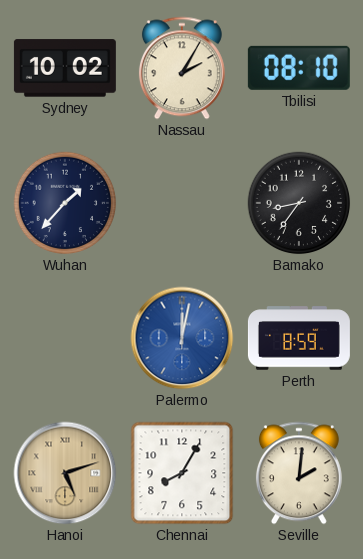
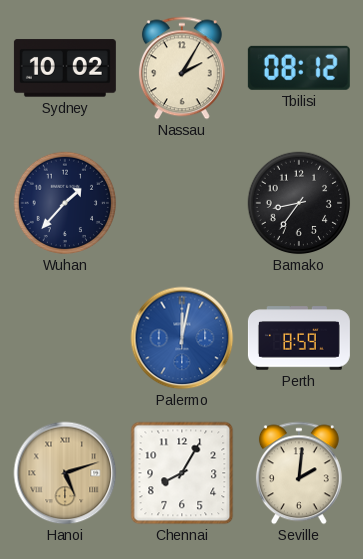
Tbilisi: 08:10 -> 08:12 (299, 68)
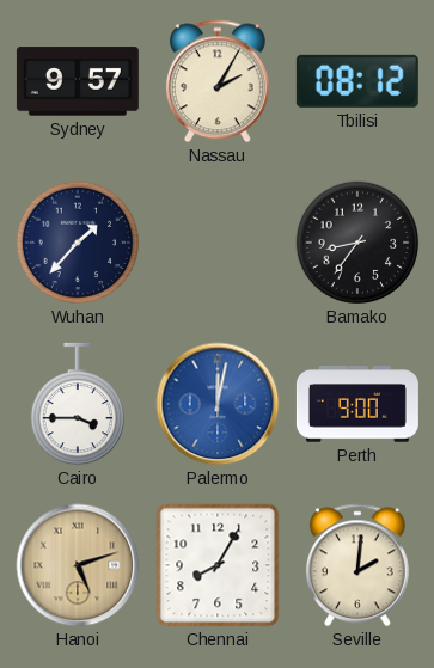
Sydney: 10:02 -> 9:57 (78, 81)
Cairo: none -> 3:45 (77, 404)
Perth: 8:59 -> 9:00 (357, 404)
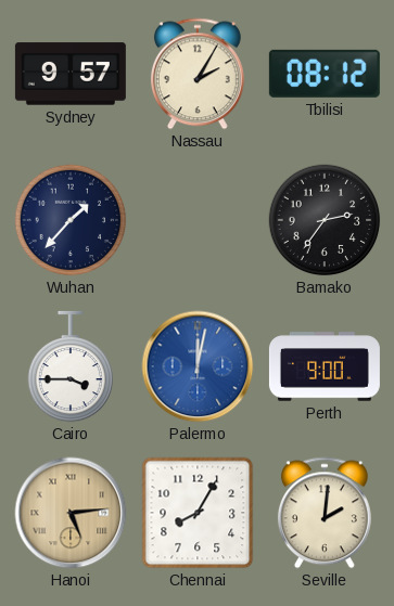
Bamako: 8:36 -> 2:36 (325, 220)
Hanoi: 5:12 -> 5:14 (71, 513)
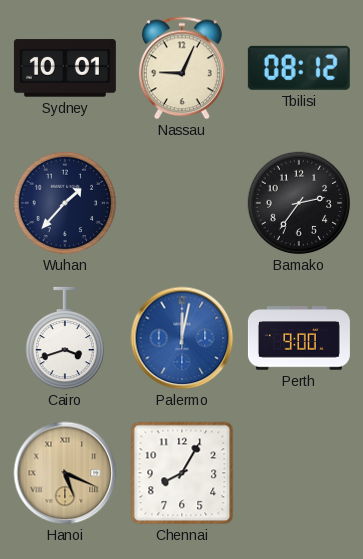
Sydney: 9:57 -> 10:01 (65, 68)
Nassau: 2:05 -> 9:04 (182, 68)
Cairo: 3:45 -> 3:42 (64, 338)
Hanoi: 5:14 -> 5:19 (65, 473)
Seville: 2:01 -> none (325, 513)
